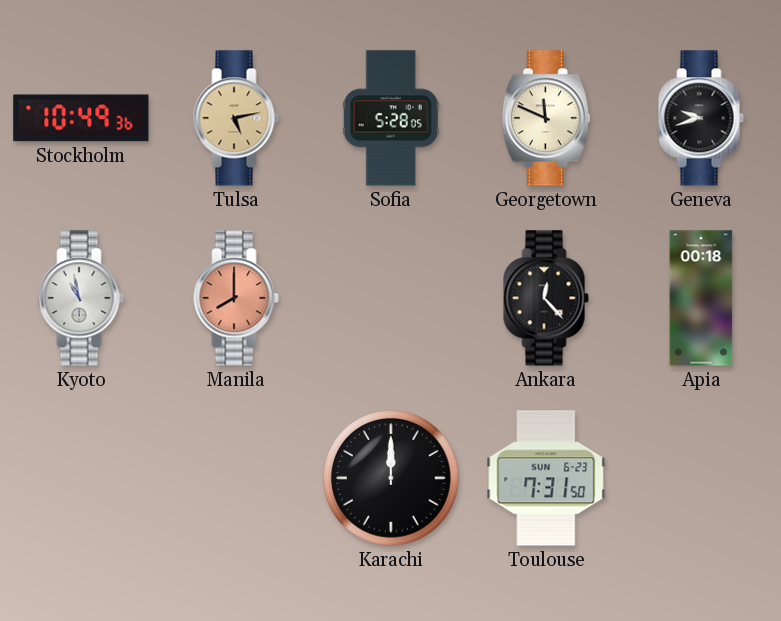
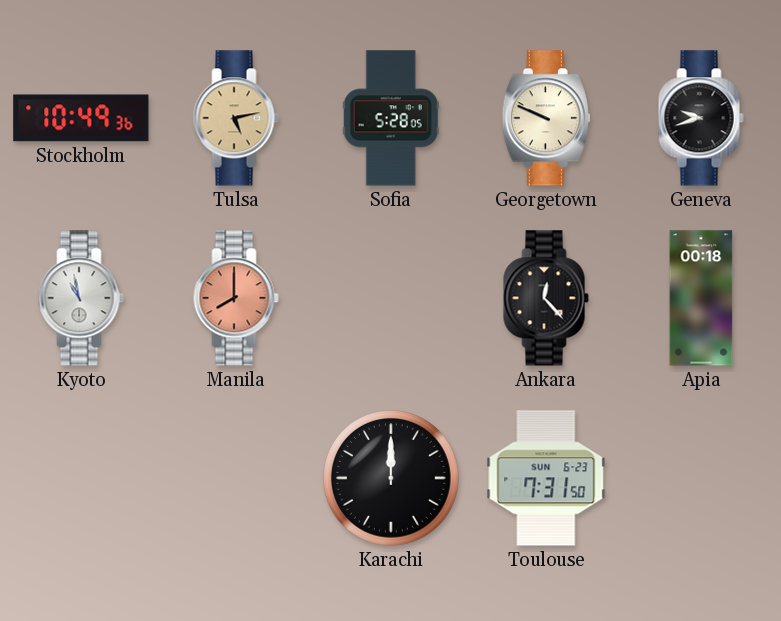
Georgetown: 11:49 -> 9:49 (546, 118)
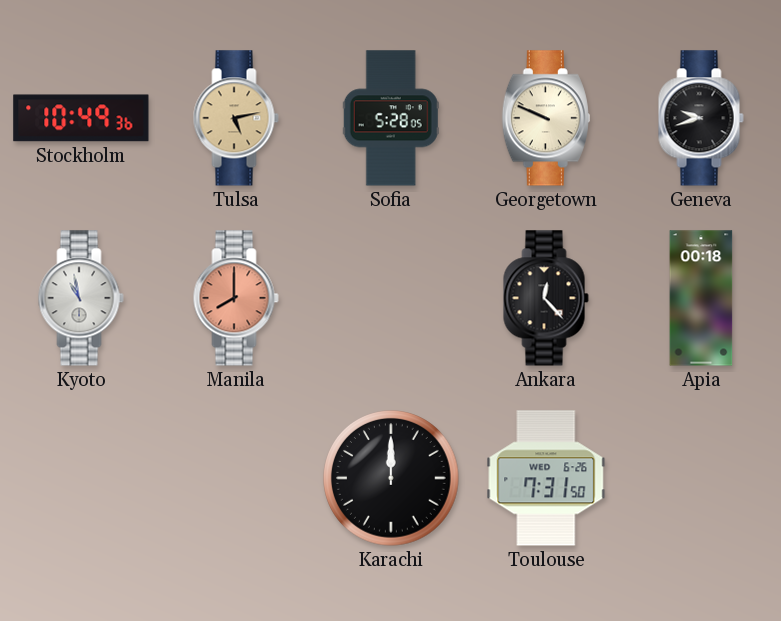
Toulouse date: SUN 6-23 -> WED 6-26 (546, 478)
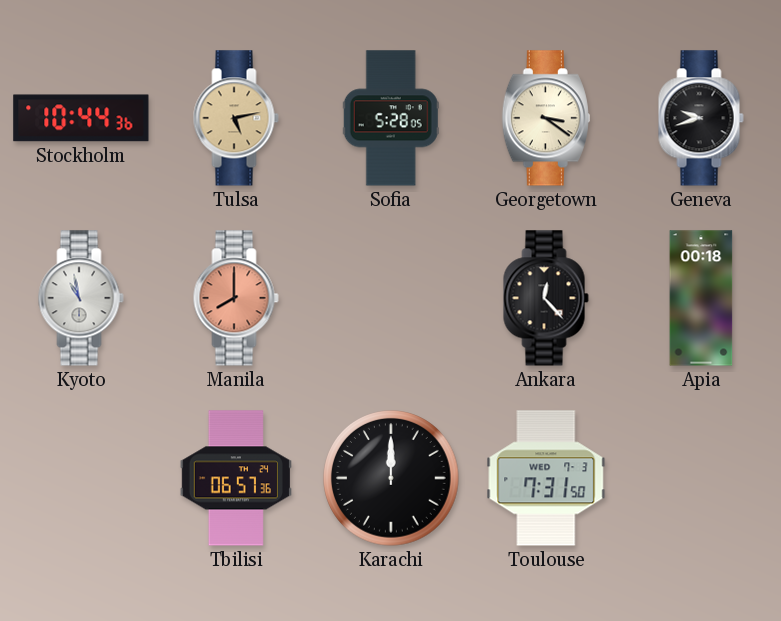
Stockholm: 10:49 -> 10:44 (81, 118)
Georgetown: 9:49 -> 3:21 (546, 118)
Tbilisi: none -> 06:57 (235, 478)
Toulouse date: WED 6-26 -> WED 7-3 (546, 478)
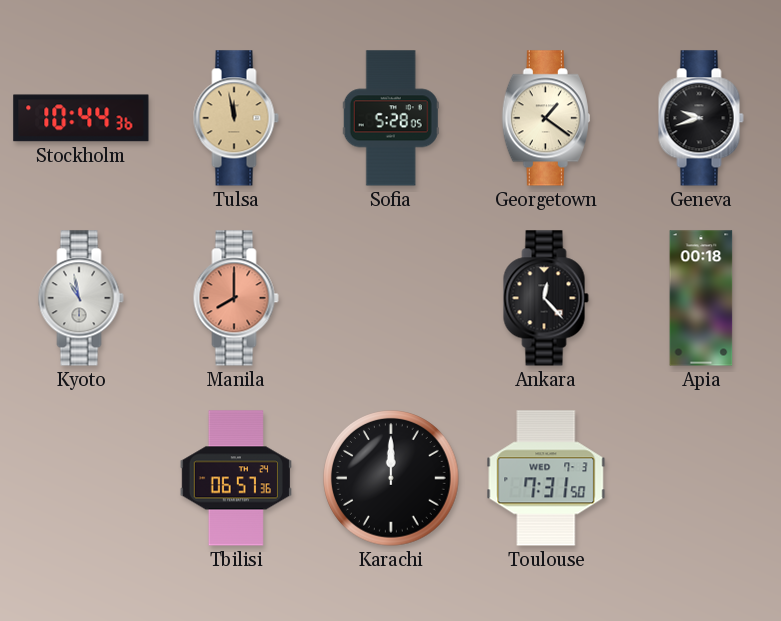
Tulsa: 5:13 -> 11:58 (236, 118)
Georgetown: 3:21 -> 1:21 (546, 118)
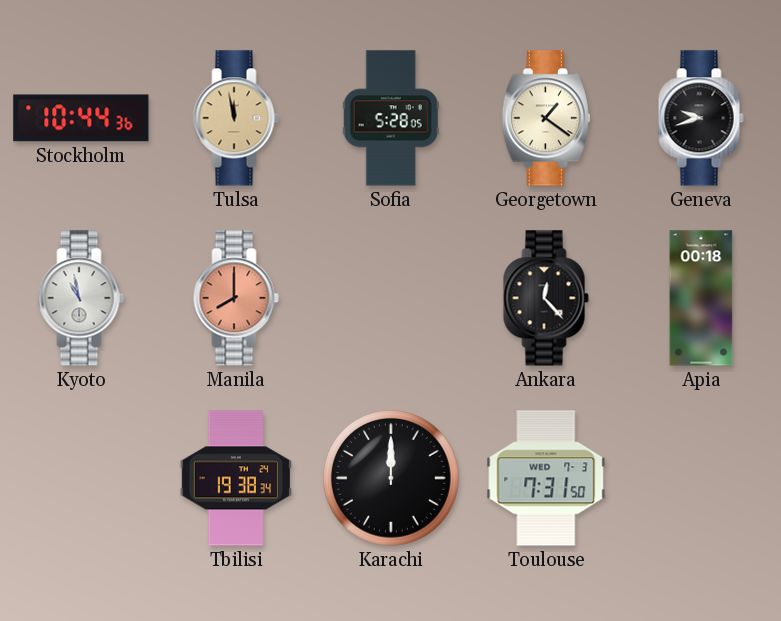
Tbilisi: 06:57 -> 19:38 (235, 478)
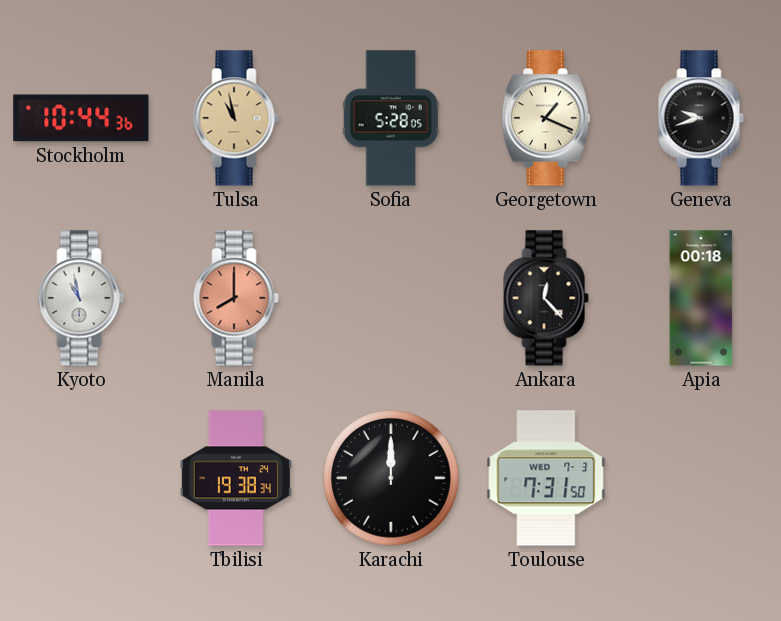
Tulsa: 11:58 -> 10:58 (236, 118)
Georgetown: 1:21 -> 1:19 (546, 118)
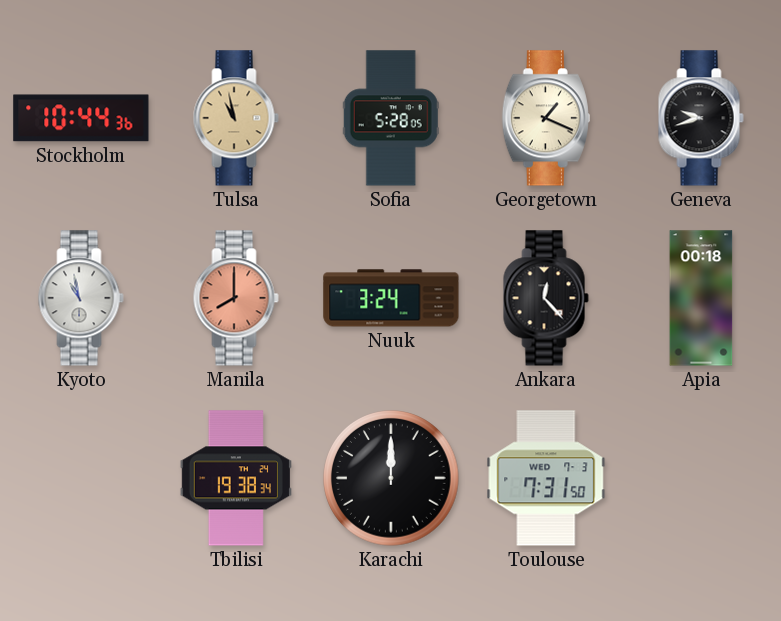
Nuuk: none -> 3:24 (391, 298)
